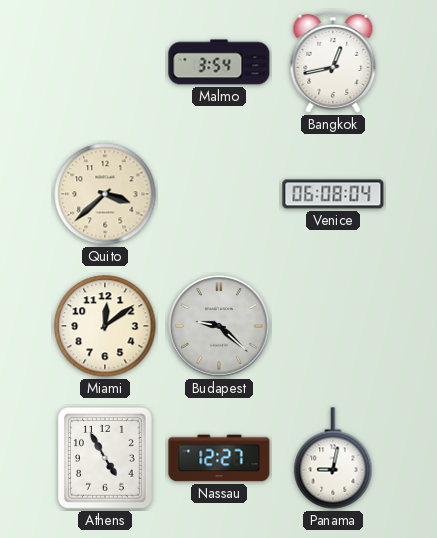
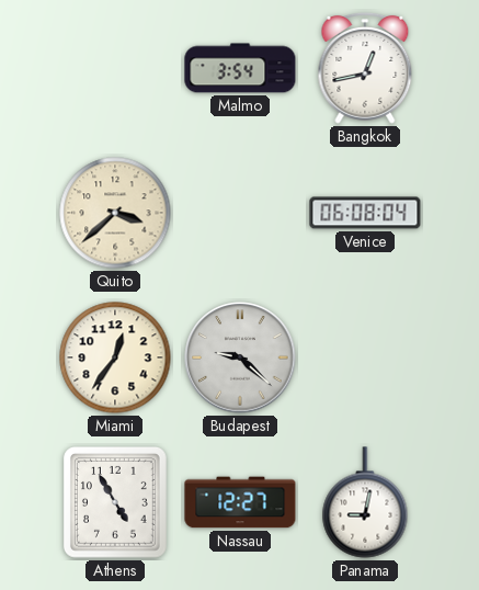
Miami: 12:09 -> 12:36 (115, 358)
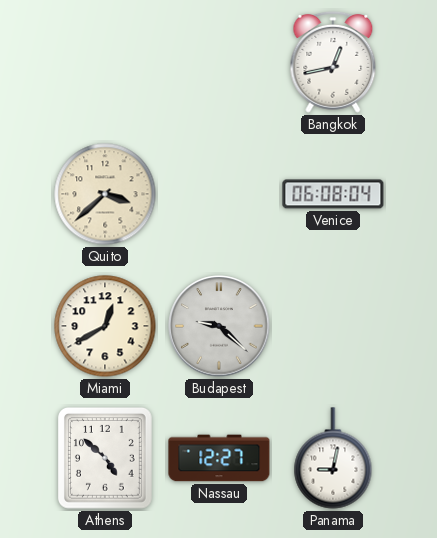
Malmo: 3:54 -> none (240, 68)
Miami: 12:36 -> 12:40 (105, 326)
Athens: 4:55 -> 4:52 (105, 459)
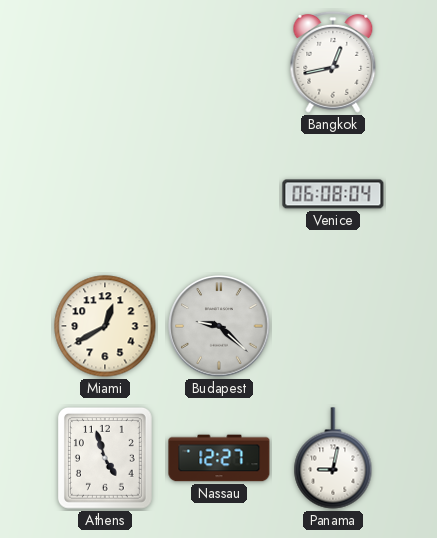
Quito: 3:38 -> none (105, 194)
Athens: 4:52 -> 4:57 (105, 459)
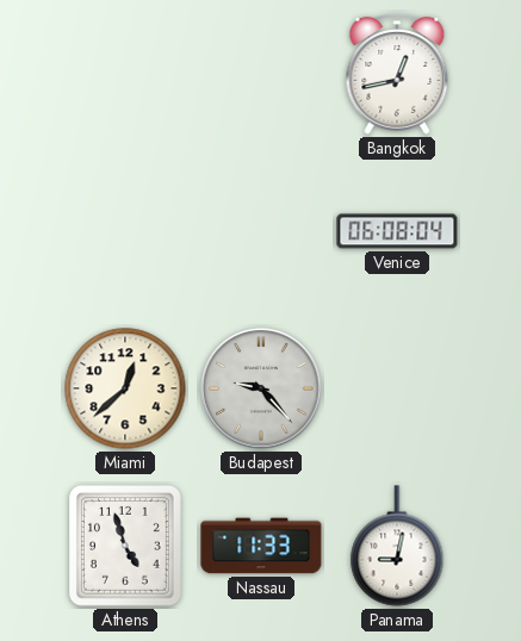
Miami: 12:40 -> 12:38 (125, 388)
Budapest: 9:22 -> 9:23 (261, 388)
Nassau: 12:27 -> 11:33 (261, 546)
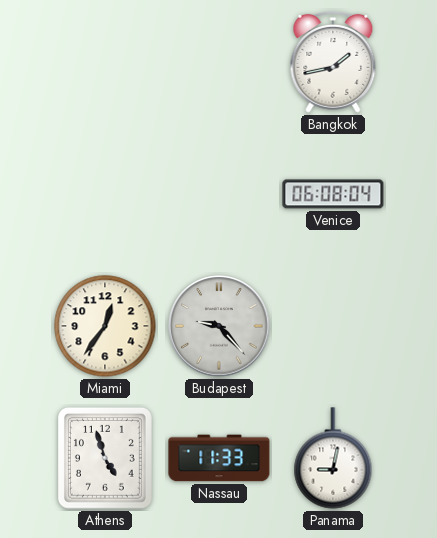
Bangkok: 12:43 -> 1:43 (333, 63)
Miami: 12:38 -> 12:36 (105, 326)
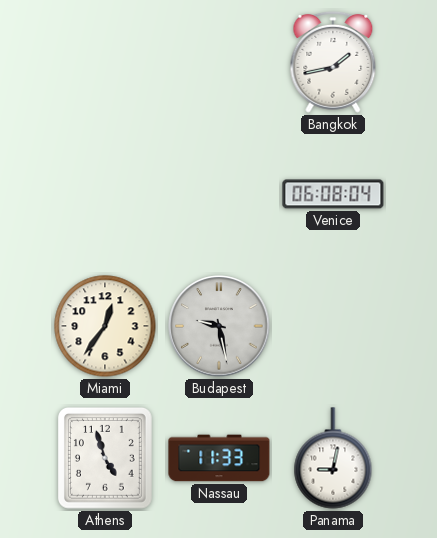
Budapest: 9:23 -> 9:28 (219, 326)
